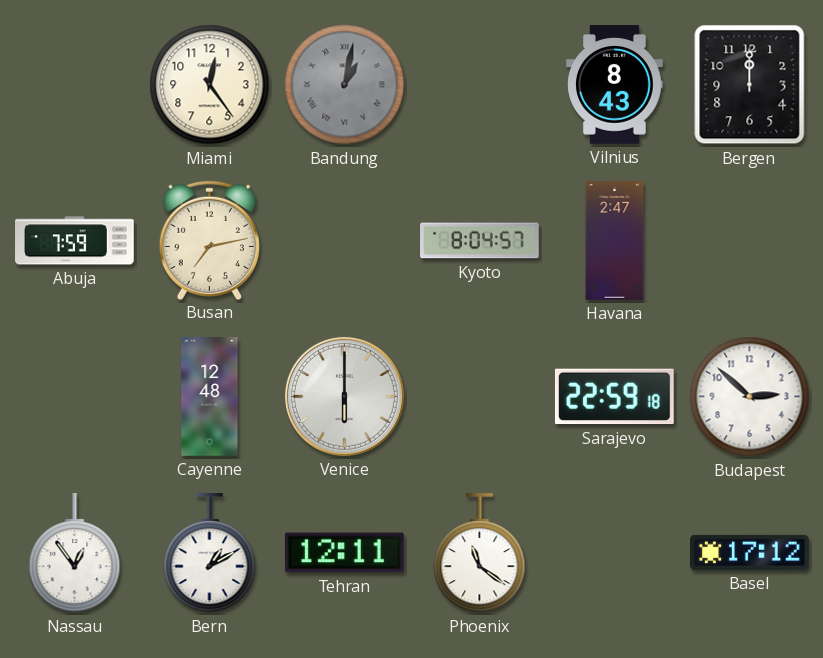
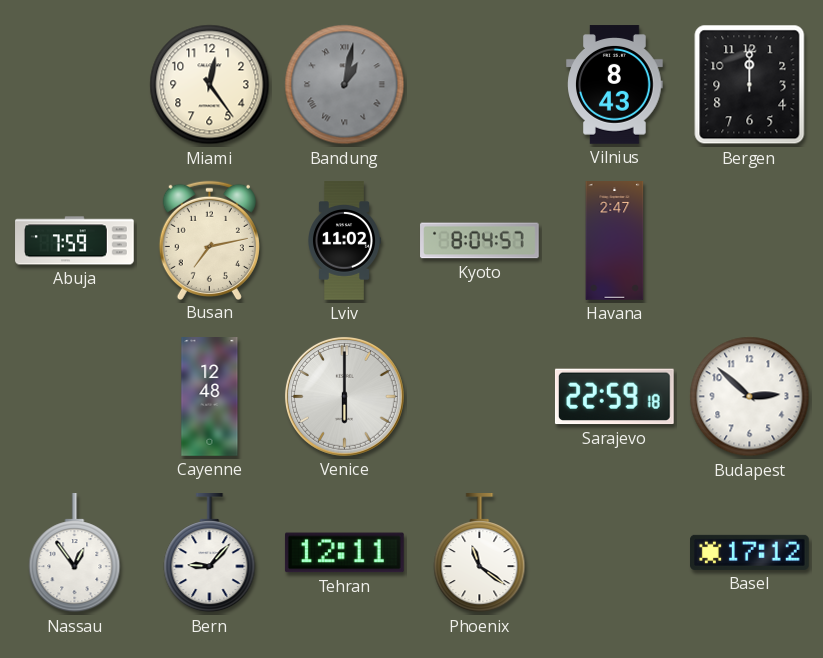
Lviv: none -> 11:02 (345, 241)
Bern: 1:10 -> 9:07 (210, 554)
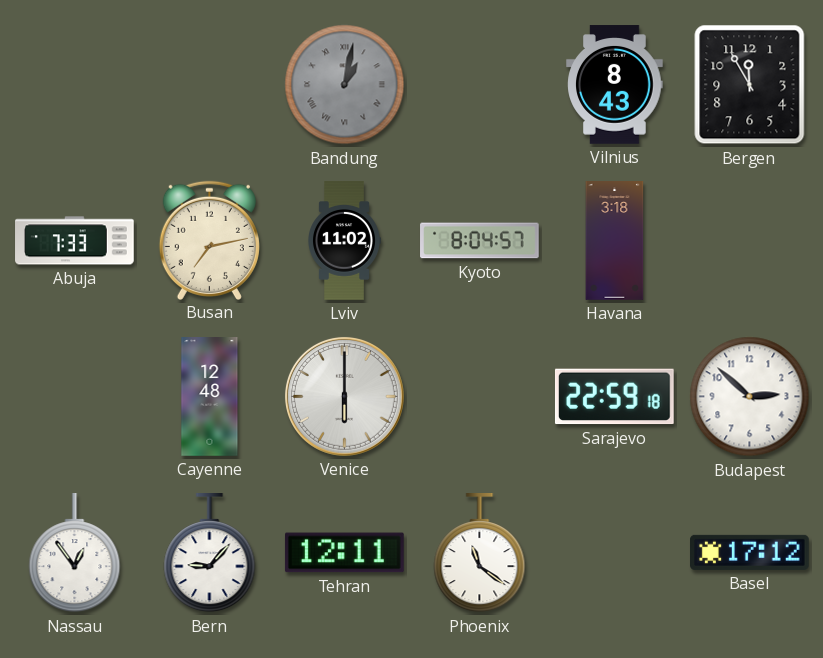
Miami: 12:24 -> none (210, 85)
Bergen: 12:00 -> 11:55 (750, 85)
Abuja: 7:59 -> 7:33 (75, 241)
Havana: 2:47 -> 3:18 (615, 241)
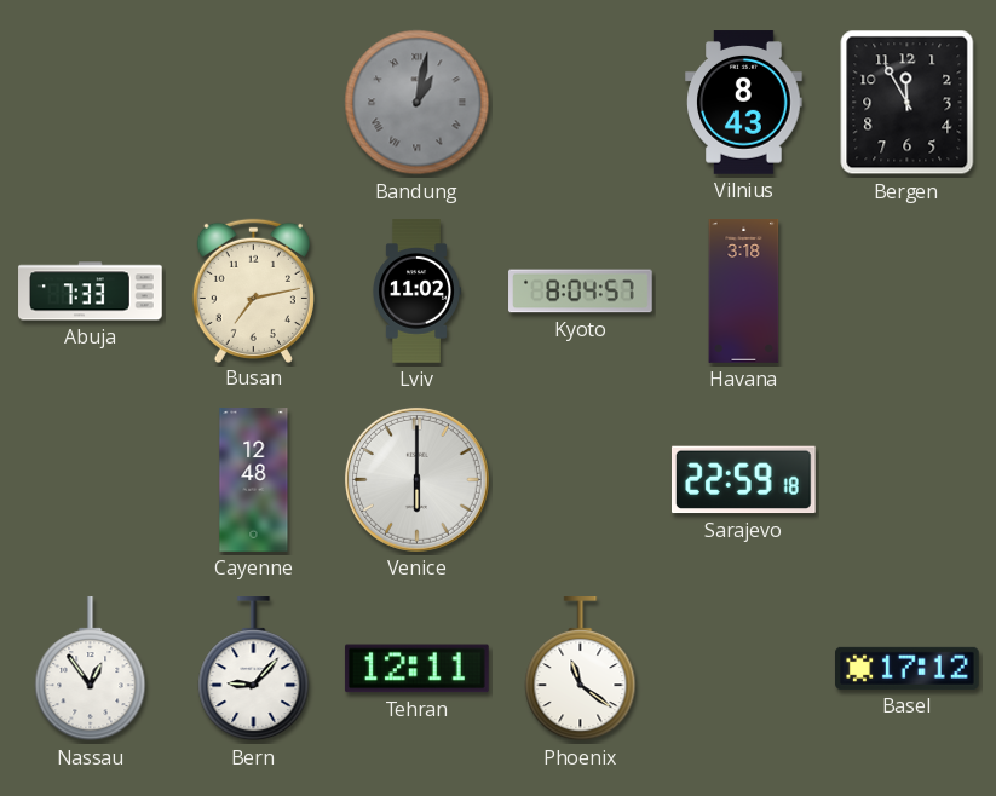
Budapest: 2:52 -> none (750, 397)
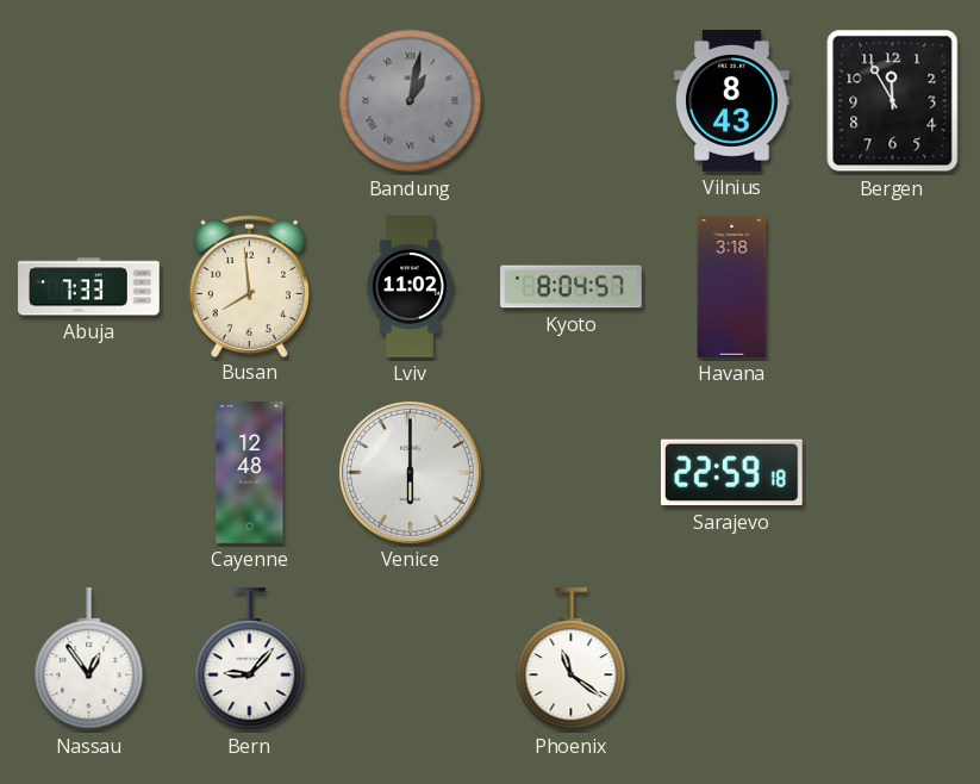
Busan: 7:13 -> 7:59 (249, 286)
Tehran: 12:11 -> none (418, 669)
Basel: 17:12 -> none (908, 668)
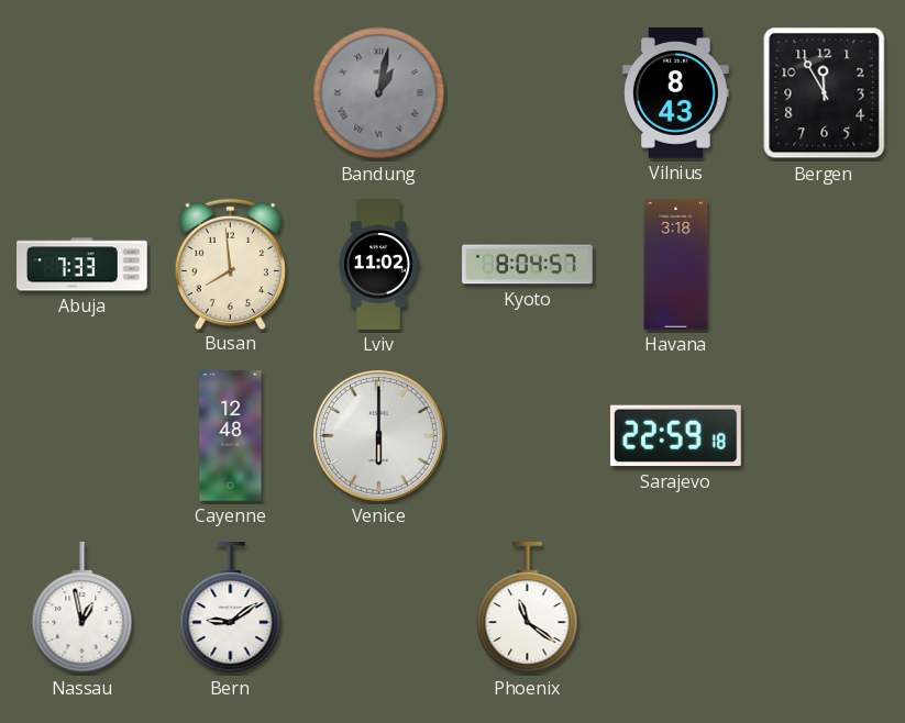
Nassau: 12:54 -> 12:58 (82, 609)
Bern: 9:07 -> 9:09 (231, 609)
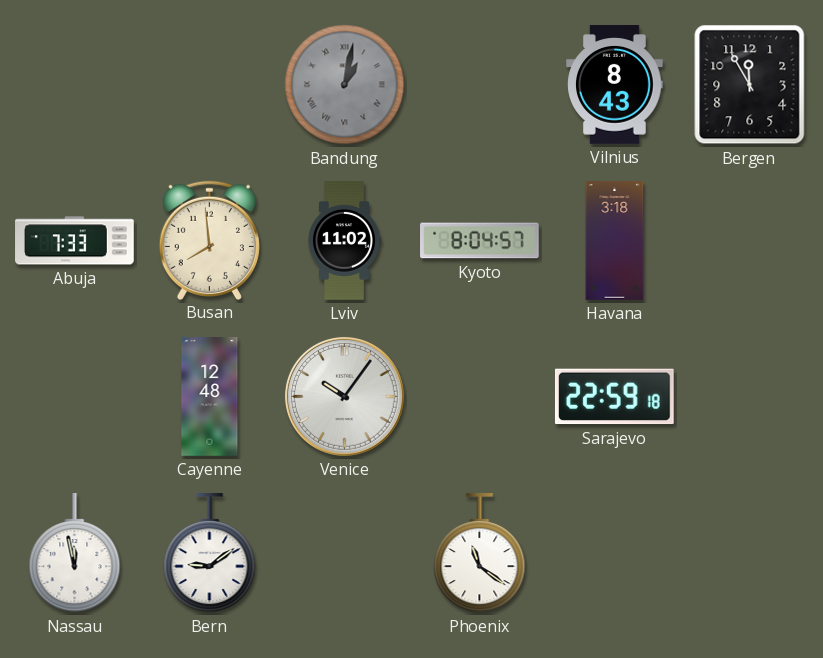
Venice: 6:00 -> 10:06 (344, 396)
Nassau: 12:58 -> 11:58 (75, 554)
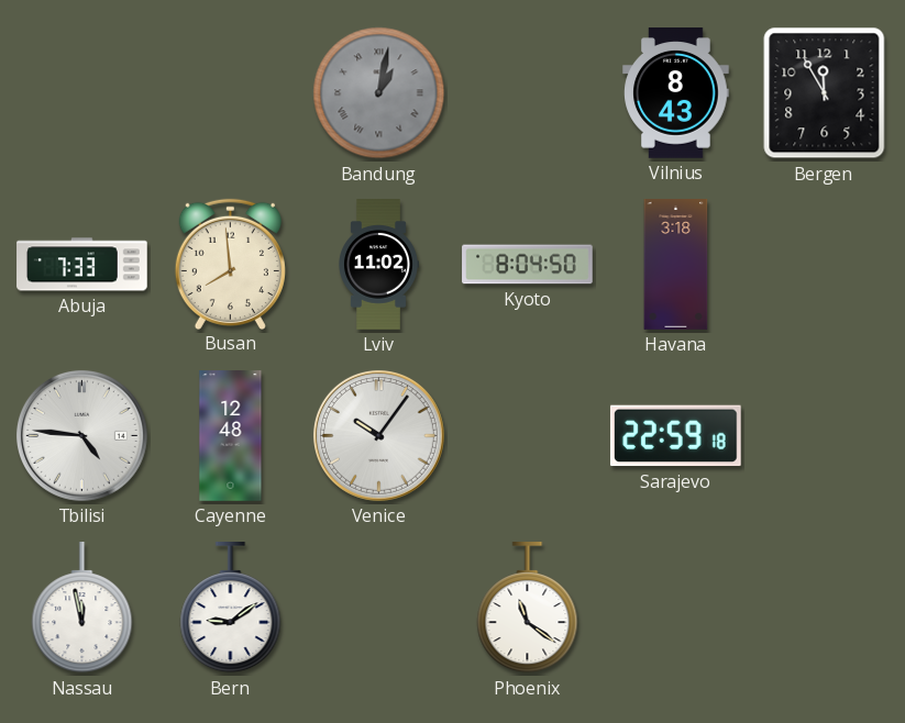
Kyoto: 8:04:57 -> 8:04:50 (528, 265)
Tbilisi: none -> 4:46 (81, 435)
